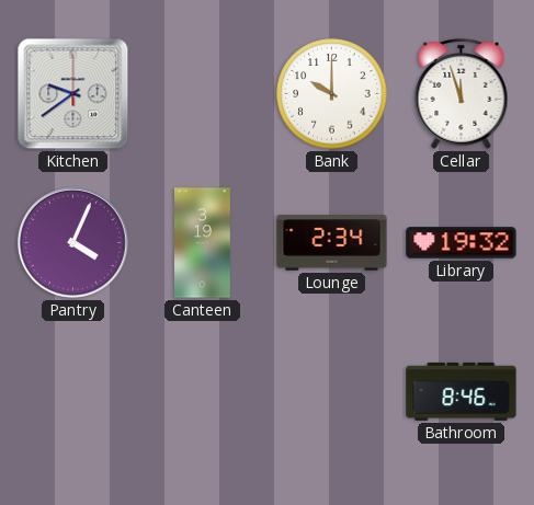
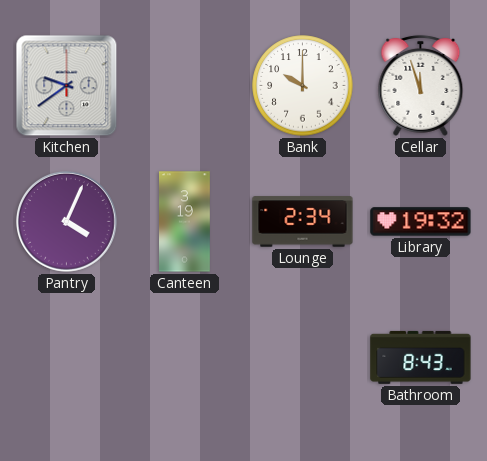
Bathroom: 8:46 -> 8:43 (421, 357)
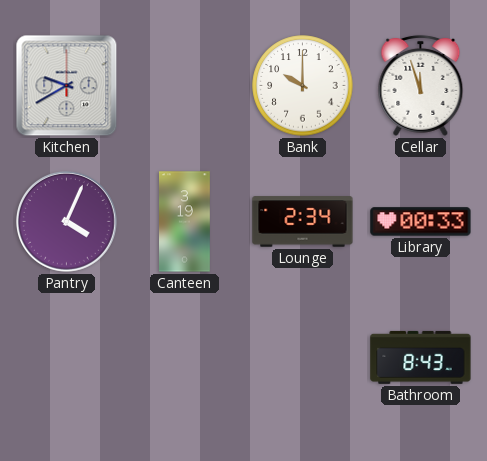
Kitchen: 9:39 -> 9:40 (67, 86)
Library: 19:32 -> 00:33 (421, 222)
